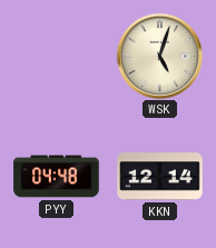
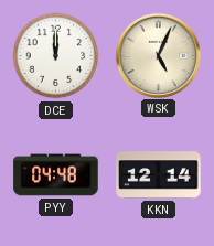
DCE: none -> 12:00 (56, 56)
WSK: 5:03 -> 5:04 (158, 55)
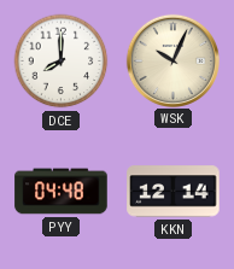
DCE: 12:00 -> 8:00 (62, 62)
WSK: 5:04 -> 10:04 (172, 60)
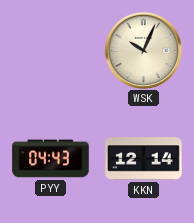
DCE: 8:00 -> none (62, 62)
PYY: 04:48 -> 04:43 (51, 159)
